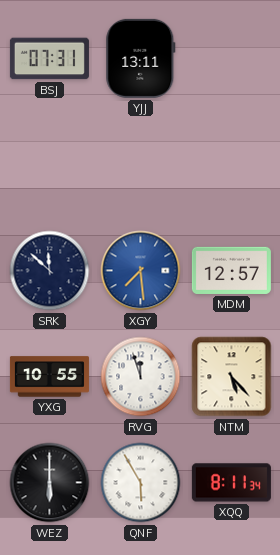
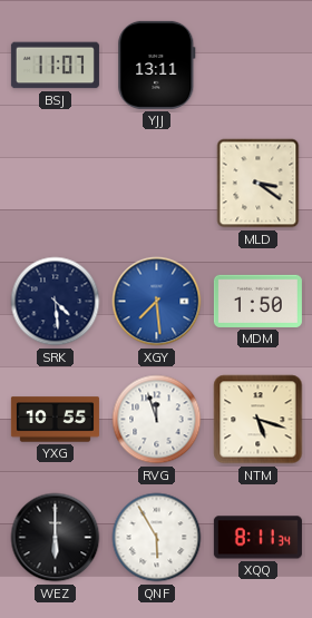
BSJ: 07:31 -> 11:07 (55, 66)
MLD: none -> 3:21 (259, 184)
SRK: 11:52 -> 4:29 (56, 302)
MDM: 12:57 -> 1:50 (257, 301)
NTM: 5:23 -> 5:18 (259, 420)
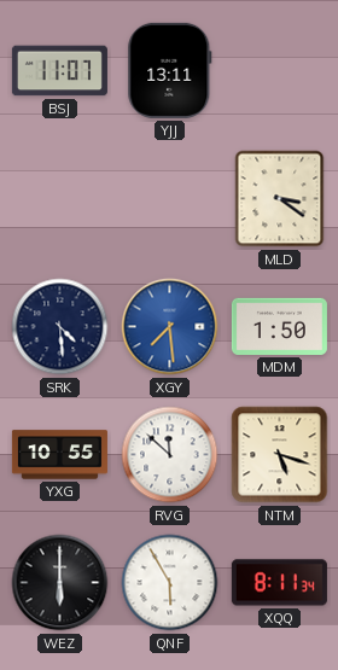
RVG: 11:57 -> 11:52 (170, 455)
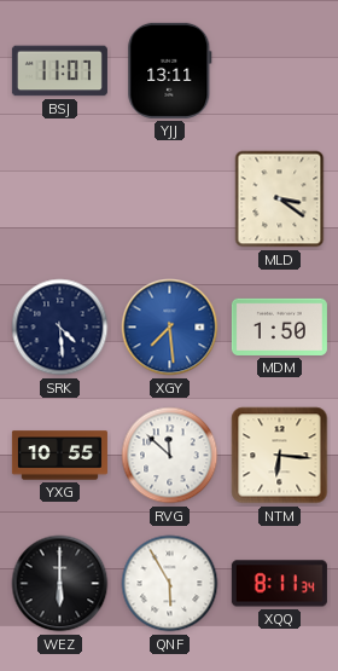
NTM: 5:18 -> 6:16 (280, 456)
